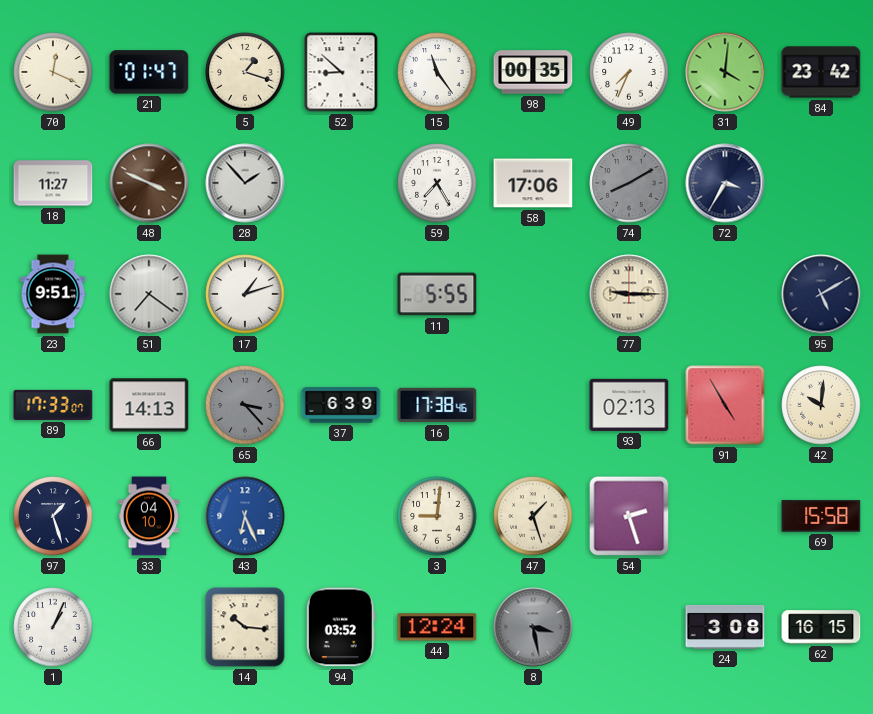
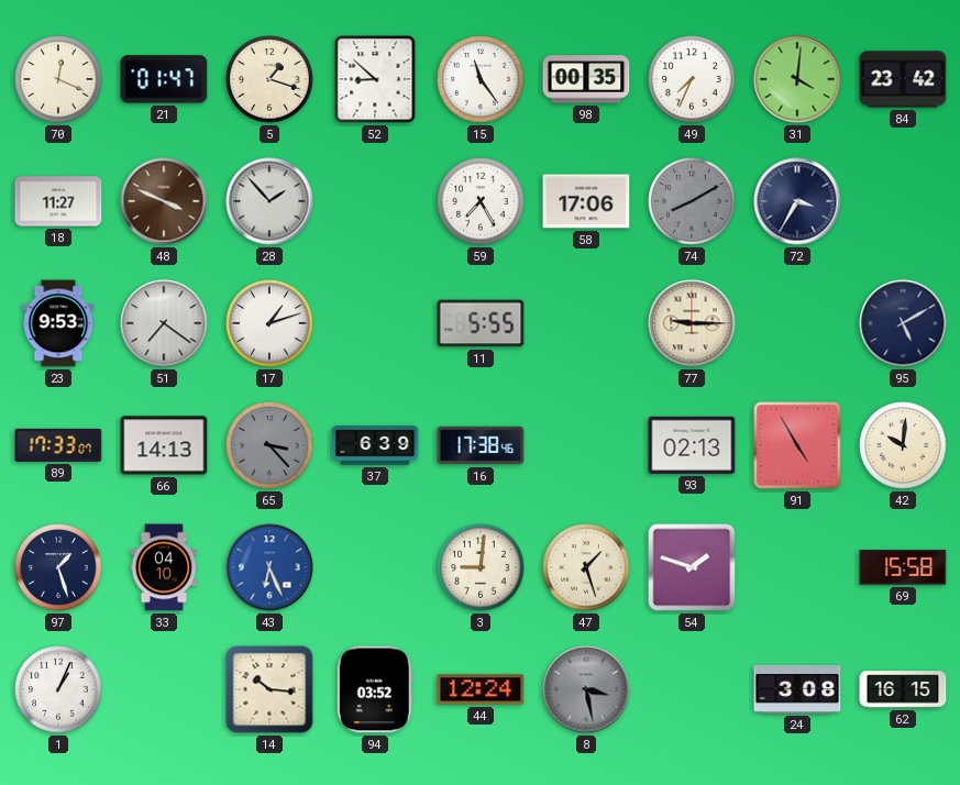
23: 9:51 -> 9:53 (58, 323)
54: 2:27 -> 1:48 (692, 567)
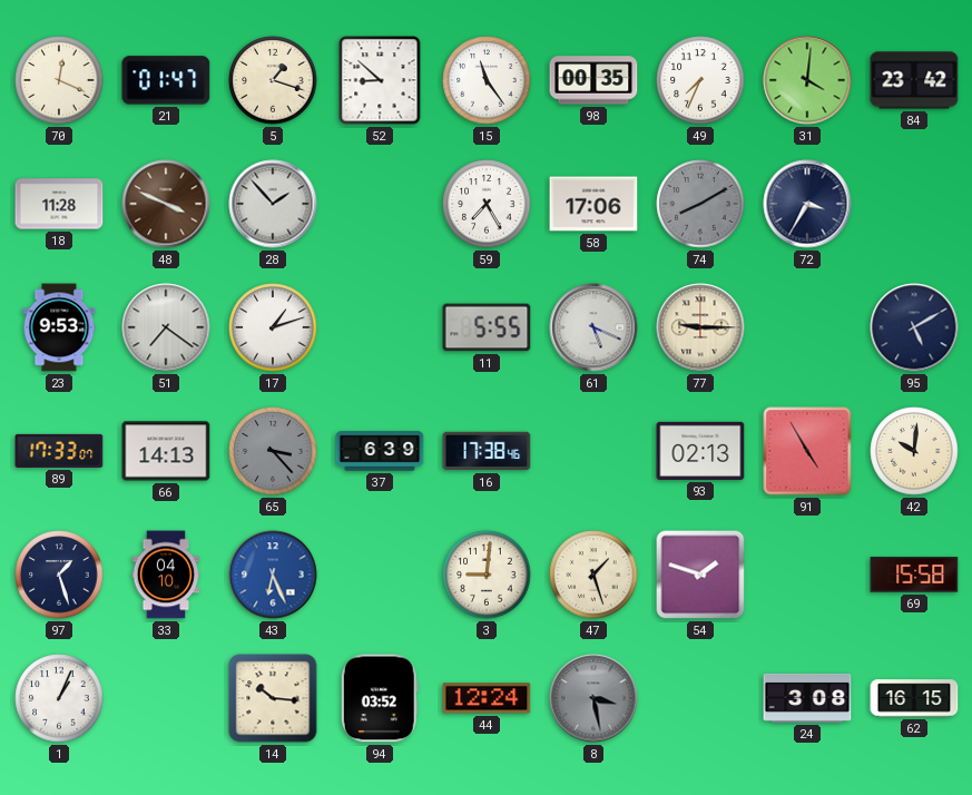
18: 11:27 -> 11:28 (59, 204)
61: none -> 5:19 (593, 327)
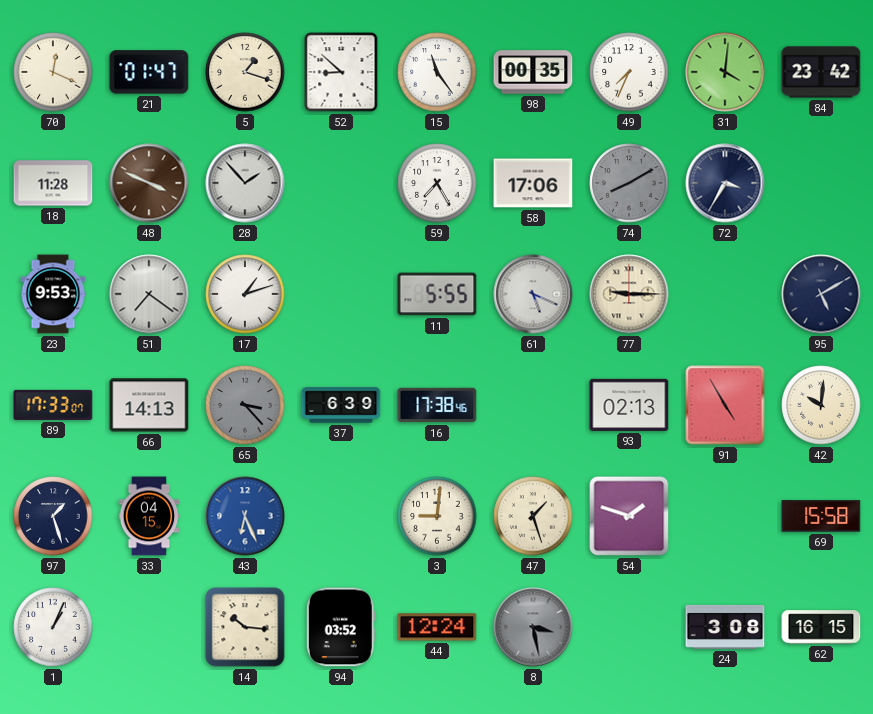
33: 04:10 -> 04:15 (149, 516)
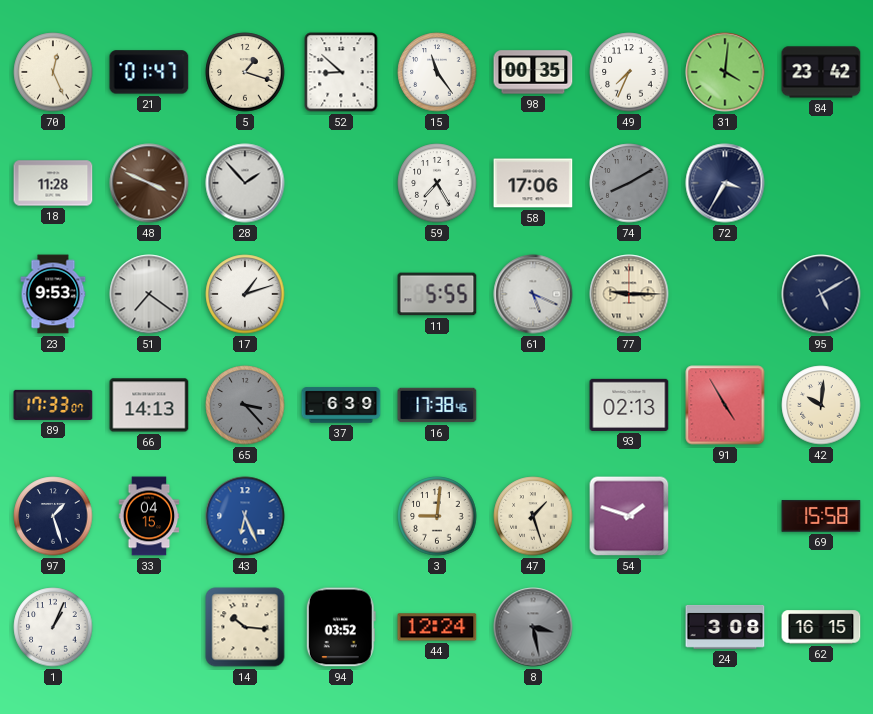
70: 12:19 -> 12:26 (53, 72)
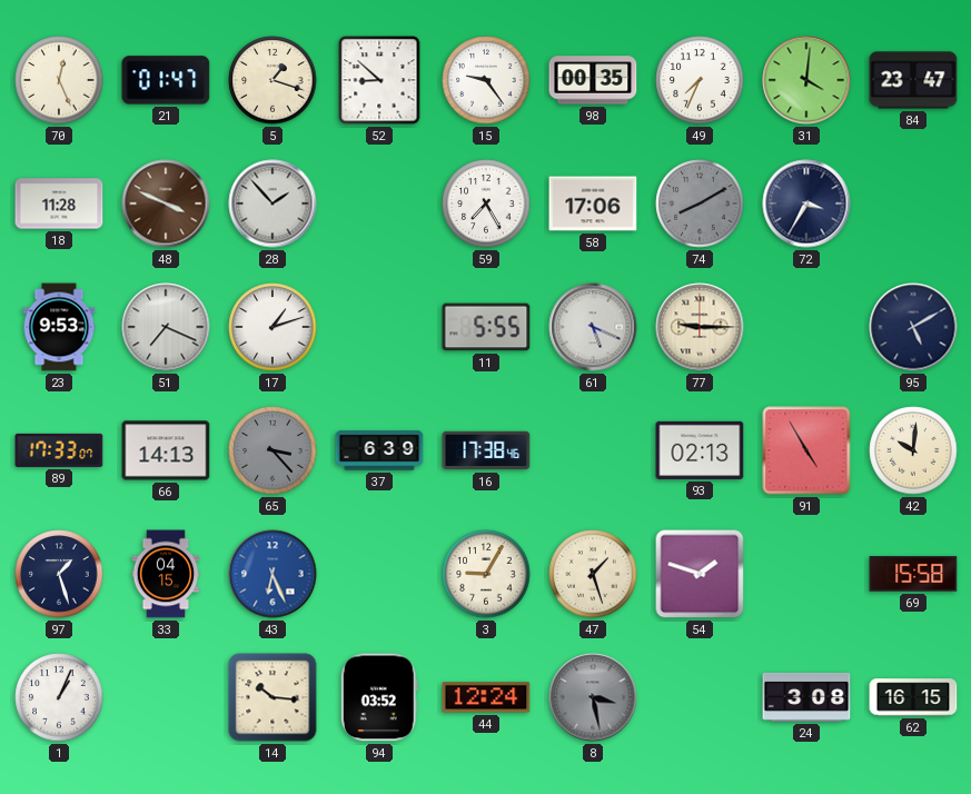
15: 11:24 -> 9:24 (486, 80)
84: 23:42 -> 23:47 (913, 80)
51: 7:21 -> 7:19 (166, 327)
3: 9:01 -> 9:05 (486, 574)
